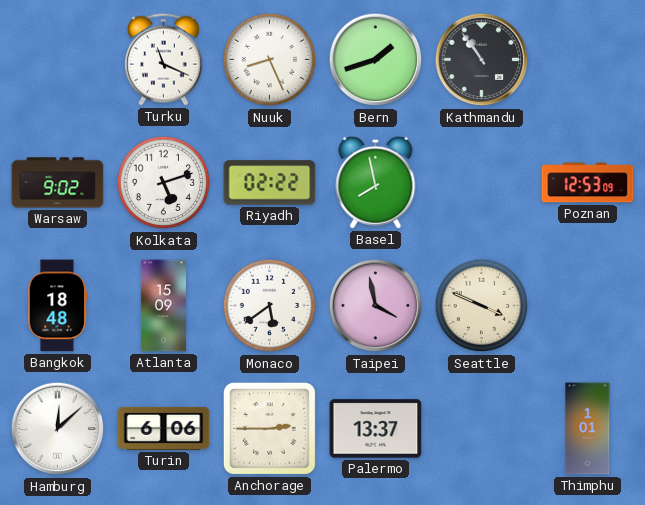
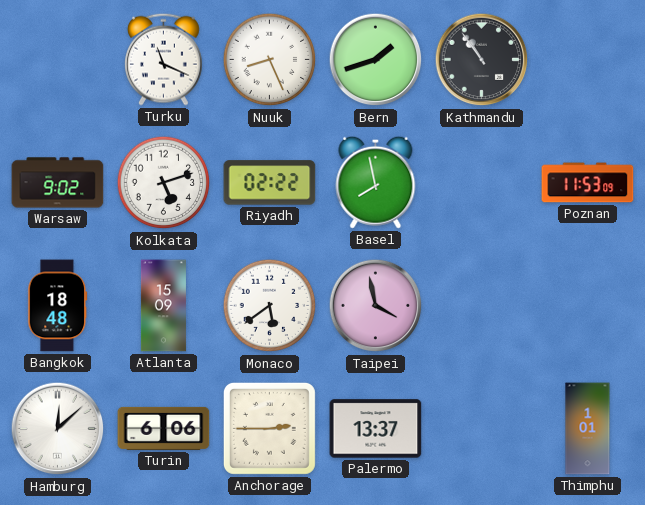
Poznan: 12:53 -> 11:53 (588, 183)
Seattle: 3:49 -> none (482, 306)
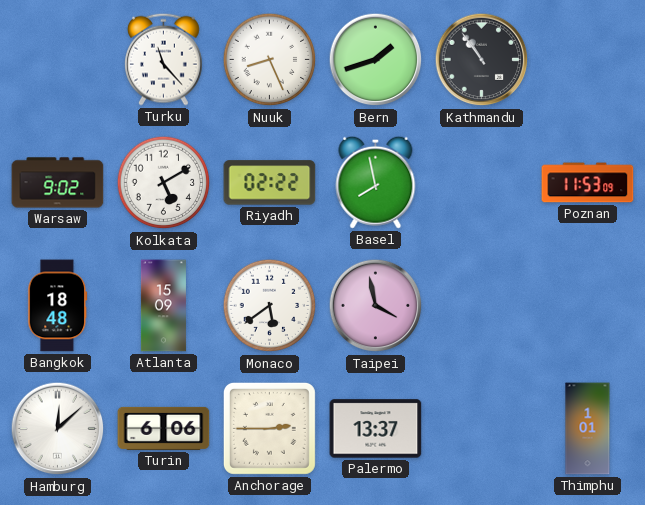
Turku: 11:19 -> 11:23 (164, 59)
Kolkata: 5:12 -> 5:10 (164, 183)
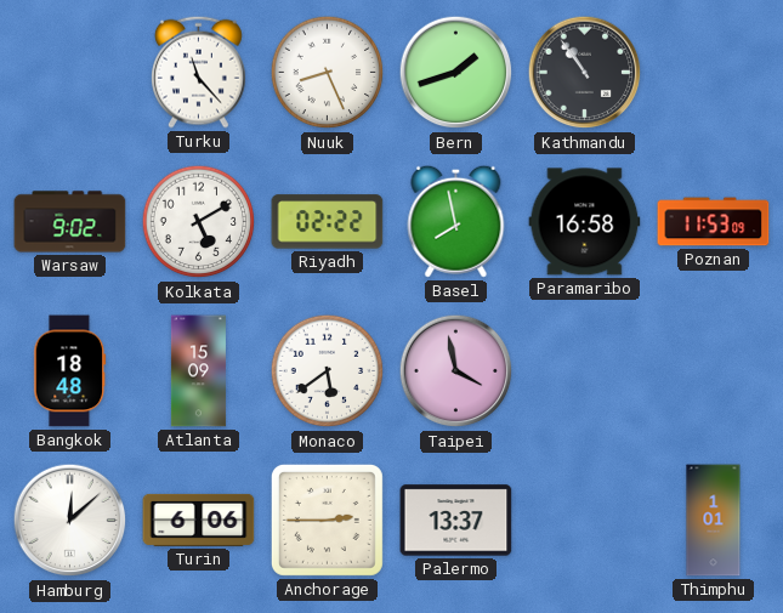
Paramaribo: none -> 16:58 (585, 222)
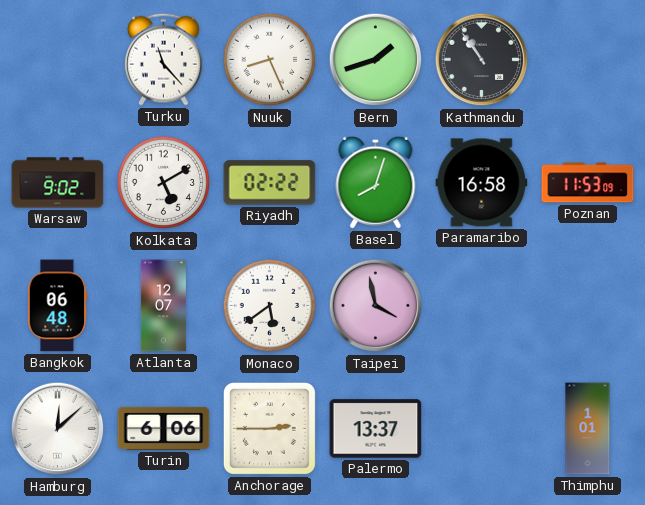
Basel: 7:58 -> 8:03 (376, 182)
Bangkok: 18:48 -> 06:48 (58, 306)
Atlanta: 15:09 -> 12:07 (163, 306)
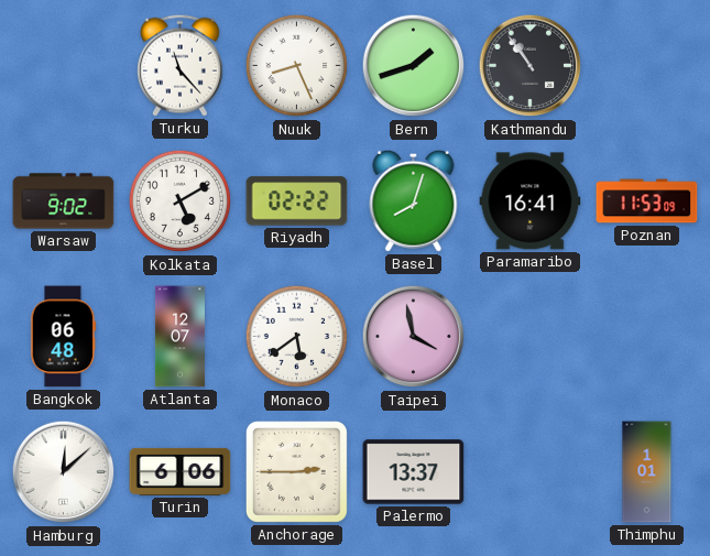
Paramaribo: 16:58 -> 16:41 (531, 201)
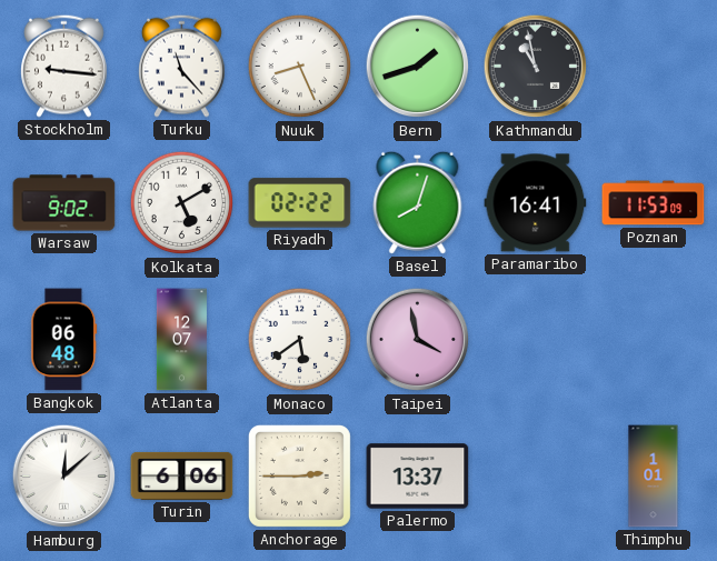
Stockholm: none -> 9:16 (64, 66)
Kathmandu: 10:54 -> 10:58 (536, 67)
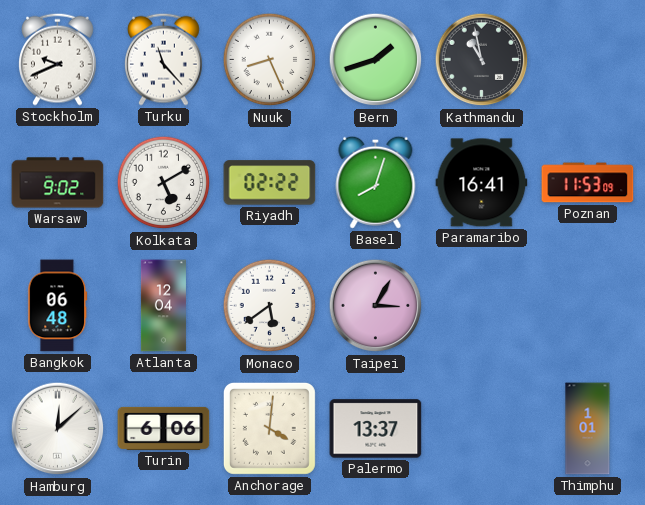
Stockholm: 9:16 -> 9:41 (58, 59)
Atlanta: 12:07 -> 12:04 (163, 306)
Taipei: 3:58 -> 3:05 (376, 306)
Anchorage: 2:45 -> 4:01 (269, 428)
